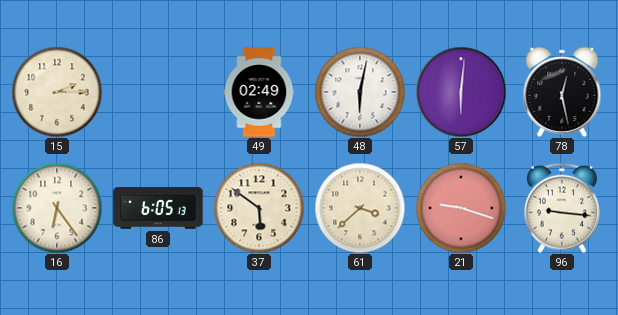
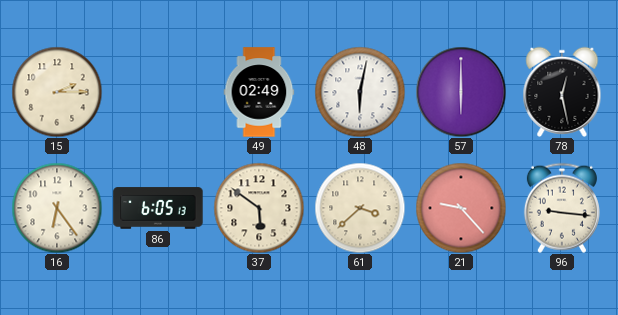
57: 6:01 -> 6:00 (461, 92)
21: 9:18 -> 9:23 (461, 208)
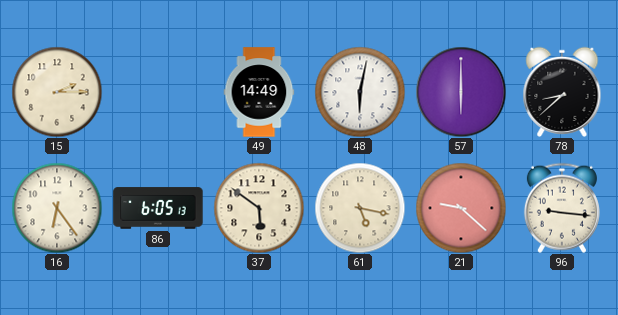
49: 02:49 -> 14:49 (259, 92)
78: 12:28 -> 8:38 (562, 92)
61: 3:38 -> 5:17 (360, 208)
21: 9:23 -> 9:22 (461, 208)
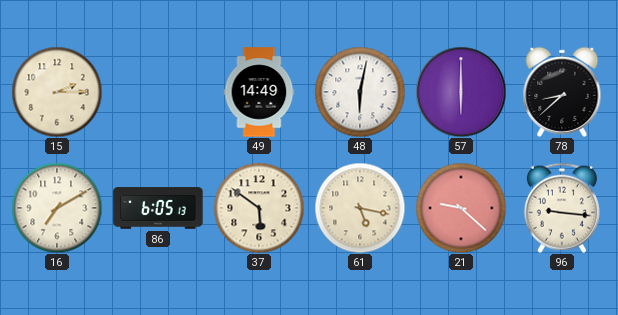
16: 6:24 -> 7:10 (57, 208)
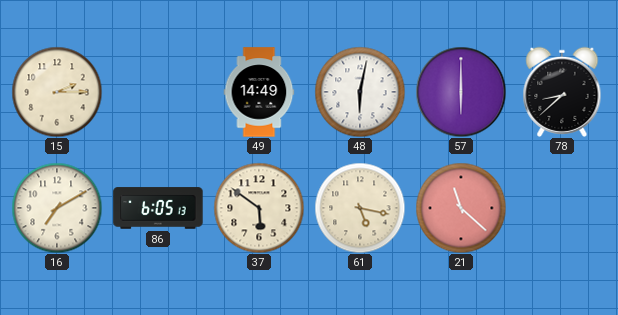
21: 9:22 -> 11:22 (461, 208)
96: 9:16 -> none (562, 208)
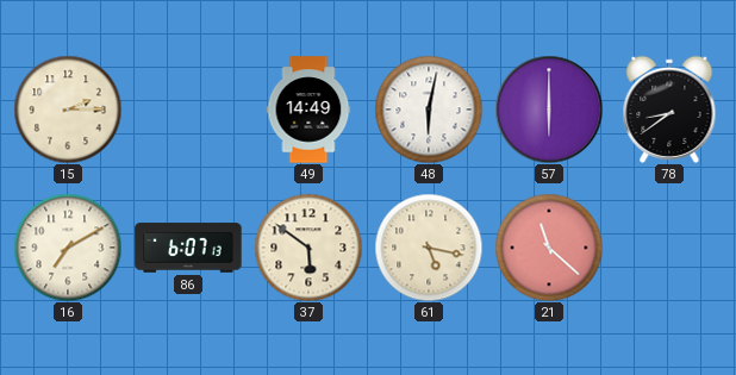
78: 8:38 -> 8:39 (669, 110)
86: 6:05 -> 6:07 (188, 248)
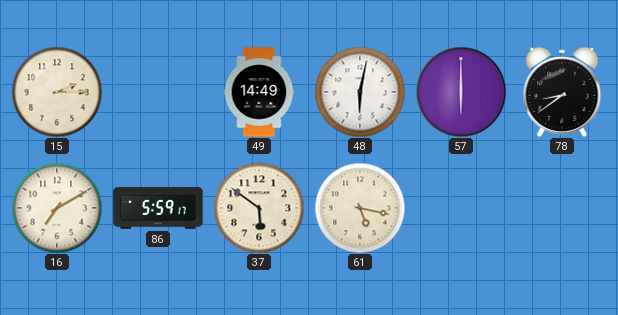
86: 6:07 -> 5:59 (158, 208)
21: 11:22 -> none (549, 248)
